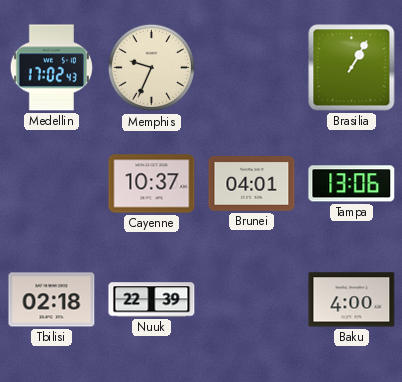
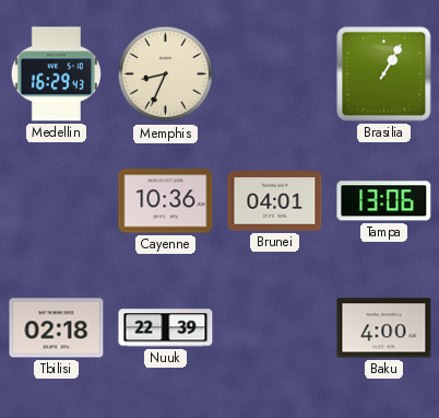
Medellin: 17:02 -> 16:29 (56, 74)
Memphis: 9:34 -> 8:34 (166, 74)
Cayenne: 10:37 -> 10:36 (166, 201)
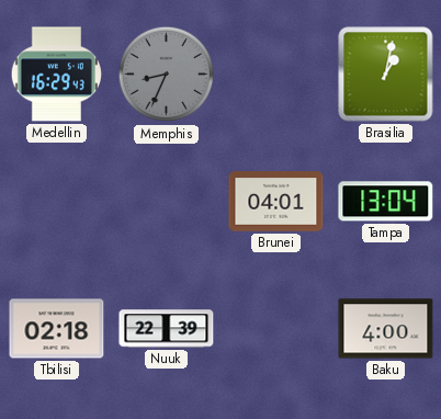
Memphis dial: cream -> grey (167, 75)
Brasilia: 1:05 -> 1:02 (386, 75)
Cayenne: 10:36 -> none (166, 201)
Tampa: 13:06 -> 13:04 (386, 202)
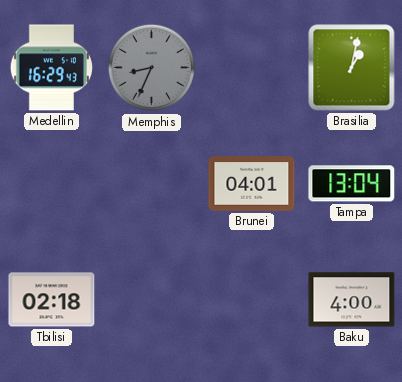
Nuuk: 22:39 -> none (167, 329)
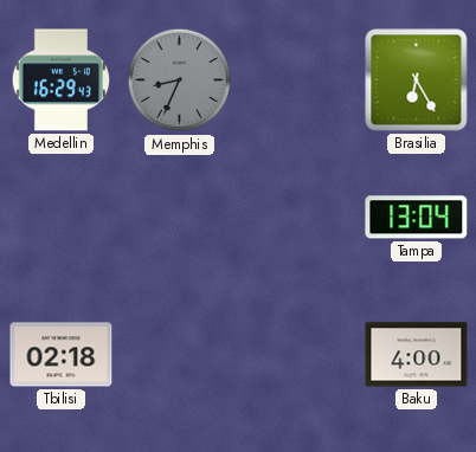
Brasilia: 1:02 -> 6:25 (417, 80)
Brunei: 04:01 -> none (252, 184)
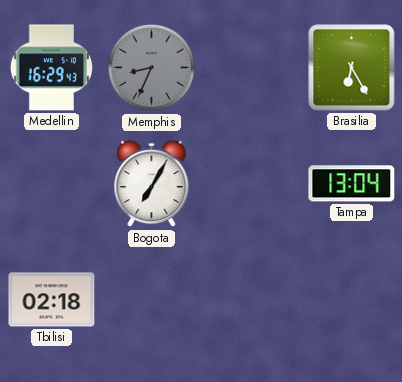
Bogota: none -> 7:05 (152, 184)
Baku: 4:00 -> none (417, 355)
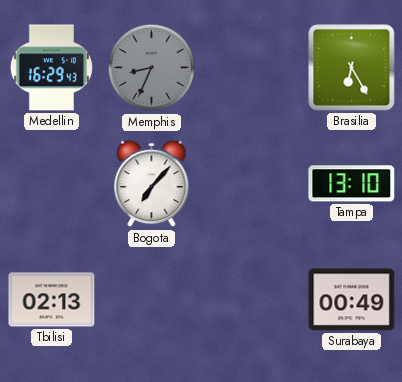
Bogota: 7:05 -> 7:07 (152, 184)
Tampa: 13:04 -> 13:10 (352, 184)
Tbilisi: 02:18 -> 02:13 (52, 300)
Surabaya: none -> 00:49 (352, 300)
